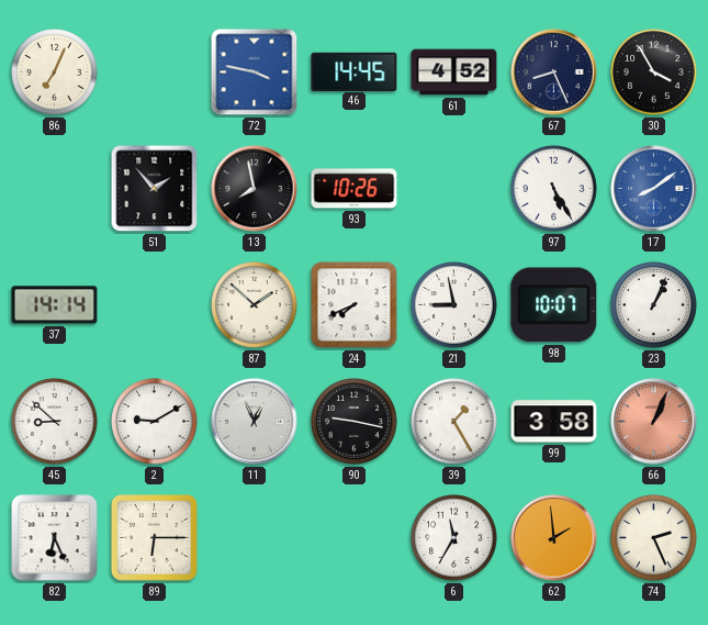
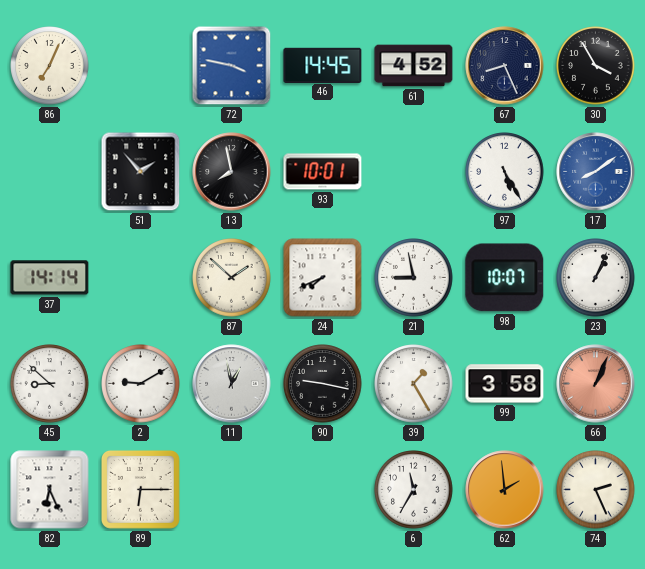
93: 10:26 -> 10:01 (323, 172)
11: 12:56 -> 12:58 (232, 384)
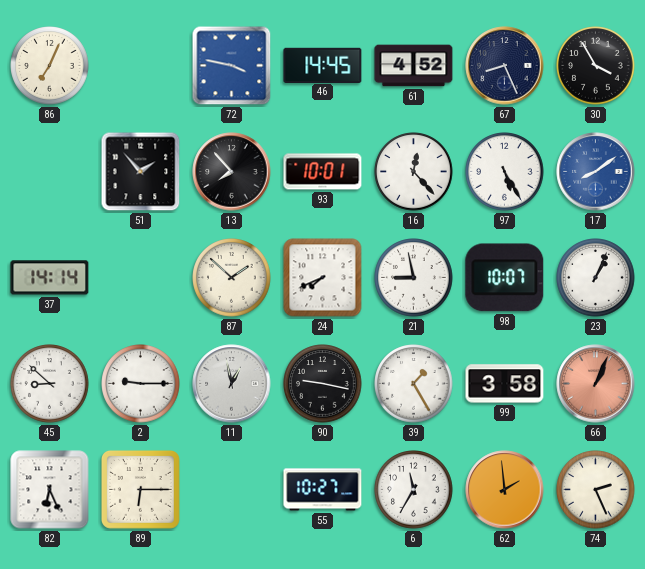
13: 7:58 -> 7:53 (232, 172)
16: none -> 12:23 (414, 172)
2: 9:10 -> 9:15 (141, 384)
55: none -> 10:27 (323, 490)
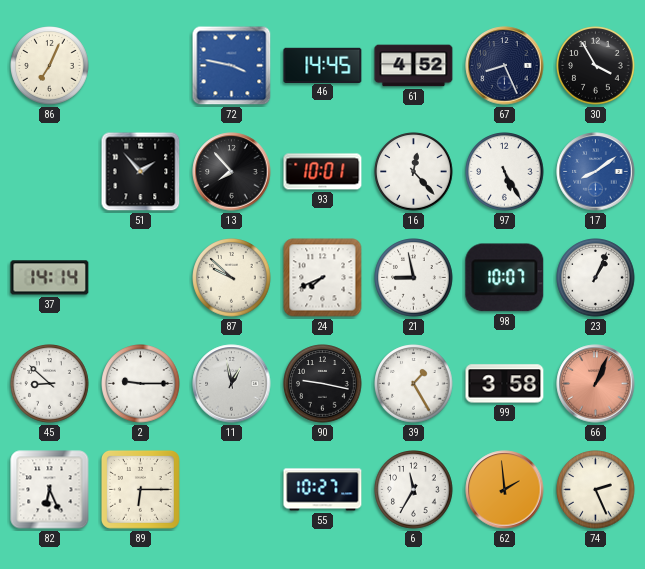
87: 1:52 -> 9:52 (232, 278)
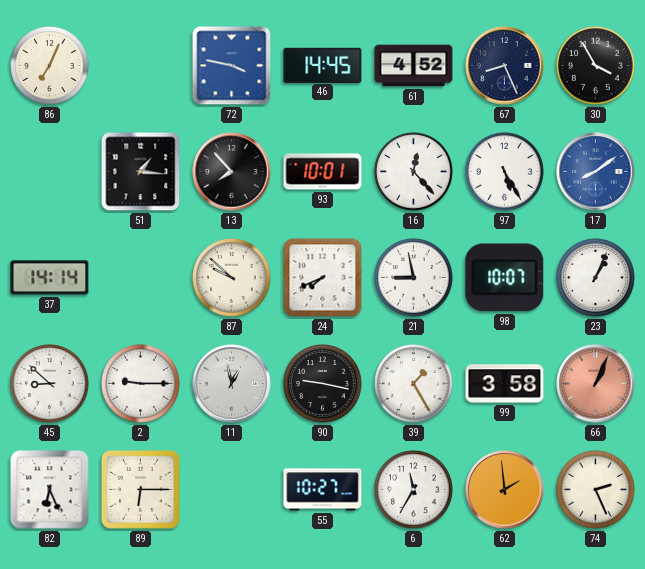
51: 1:53 -> 1:16 (141, 172)
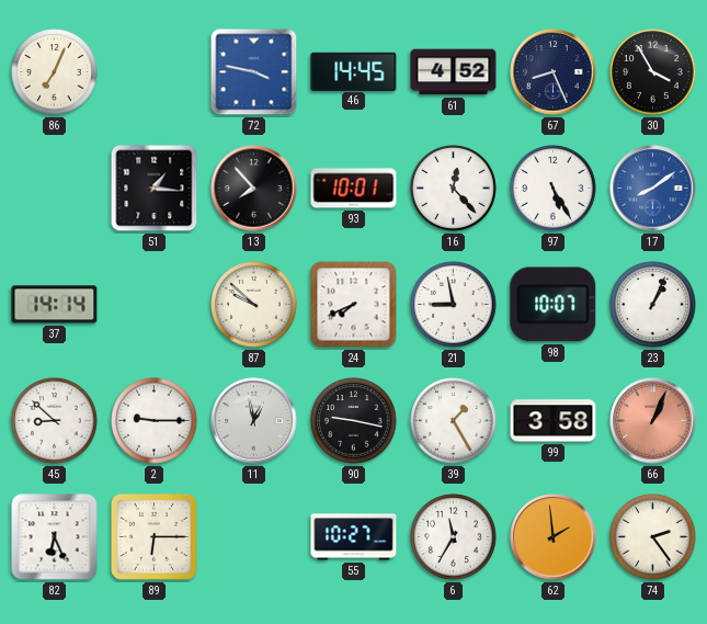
74: 2:26 -> 2:24 (653, 537)
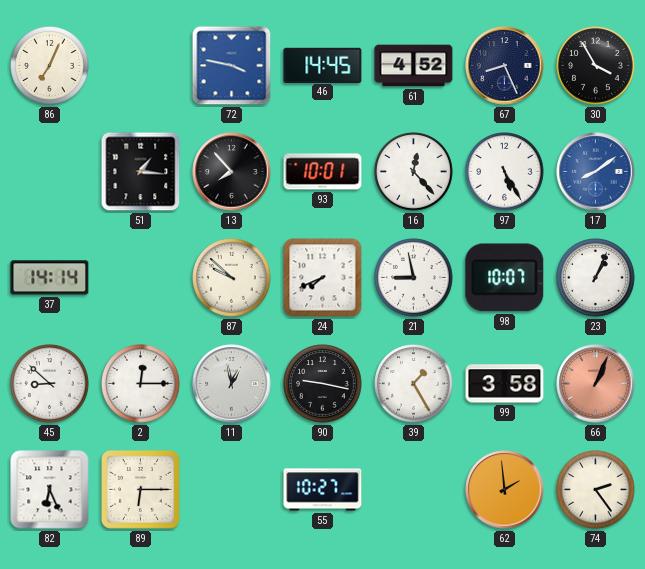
2: 9:15 -> 12:15 (141, 384)
6: 11:35 -> none (454, 537)
